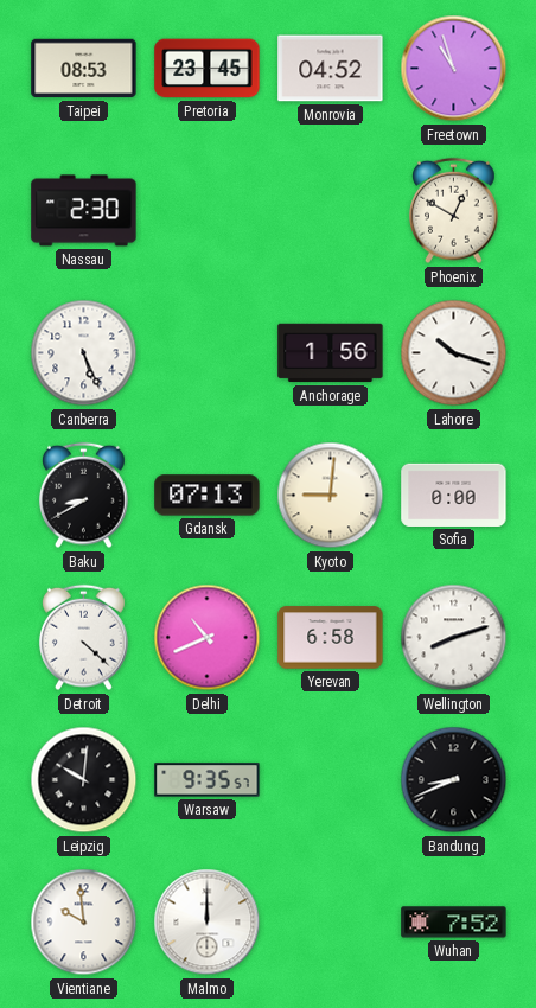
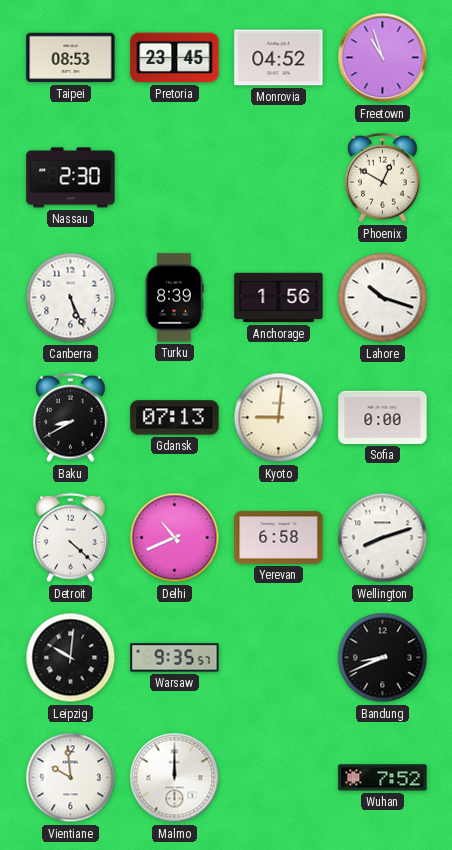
Turku: none -> 8:39 (174, 298)
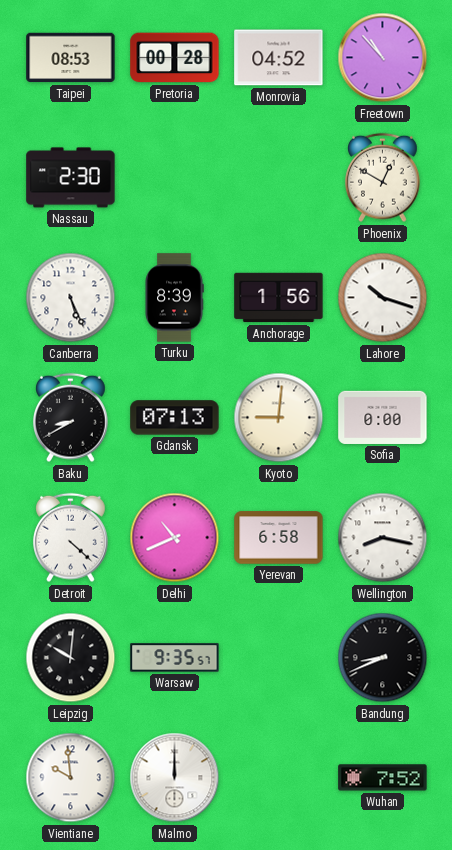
Pretoria: 23:45 -> 00:28 (175, 58)
Freetown: 10:57 -> 10:53 (383, 58)
Wellington: 8:12 -> 8:17 (383, 538)
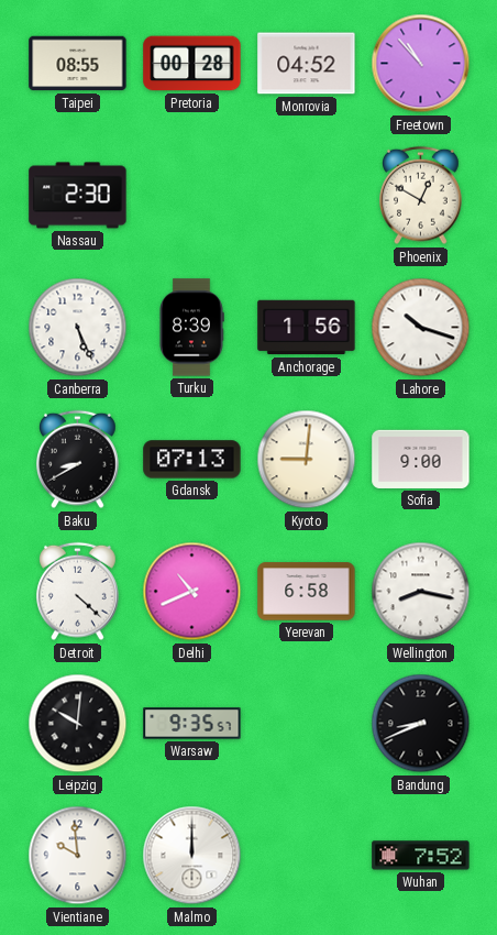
Taipei: 08:53 -> 08:55 (78, 64)
Sofia: 0:00 -> 9:00 (421, 459)
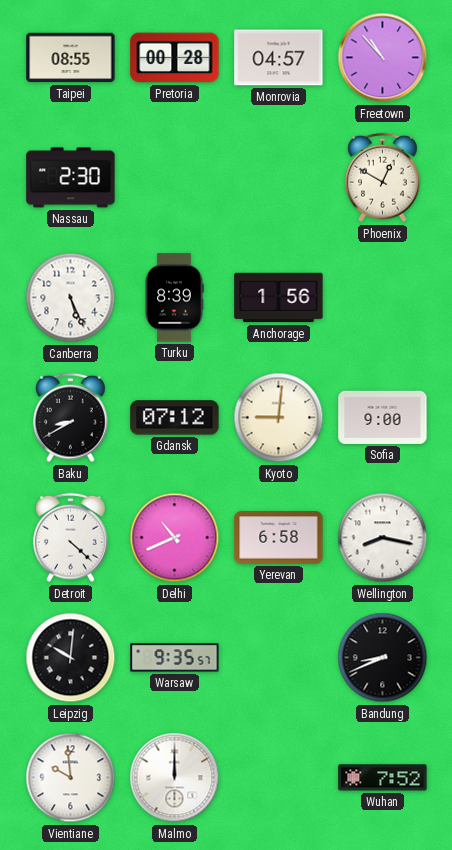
Monrovia: 04:52 -> 04:57 (279, 58)
Lahore: 10:18 -> none (421, 328)
Gdansk: 07:13 -> 07:12 (175, 418)
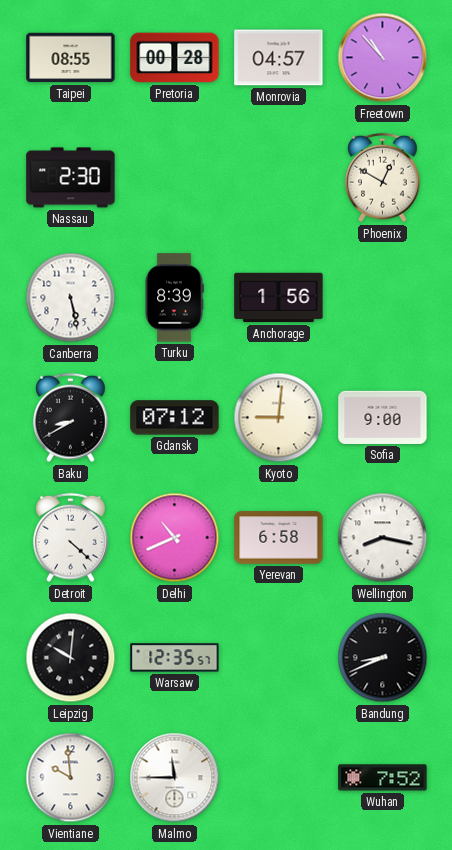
Canberra: 5:26 -> 5:28 (71, 298)
Warsaw: 9:35 -> 12:35 (175, 658)
Malmo: 12:00 -> 11:45 (175, 778)
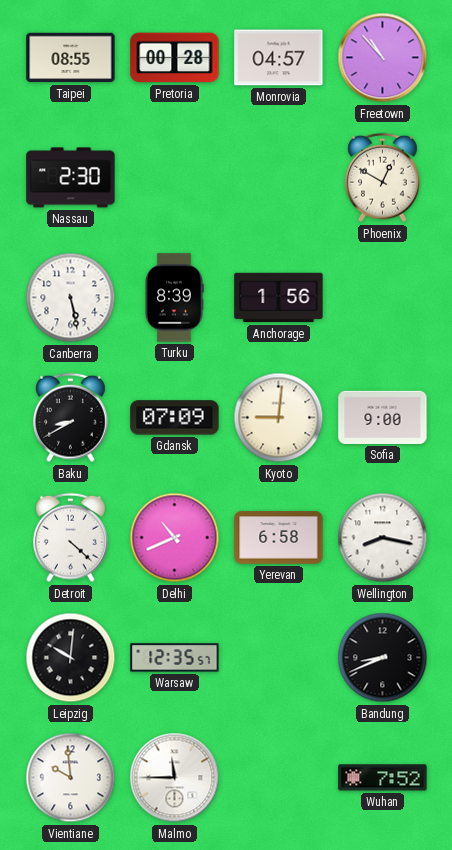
Gdansk: 07:12 -> 07:09 (175, 418)
